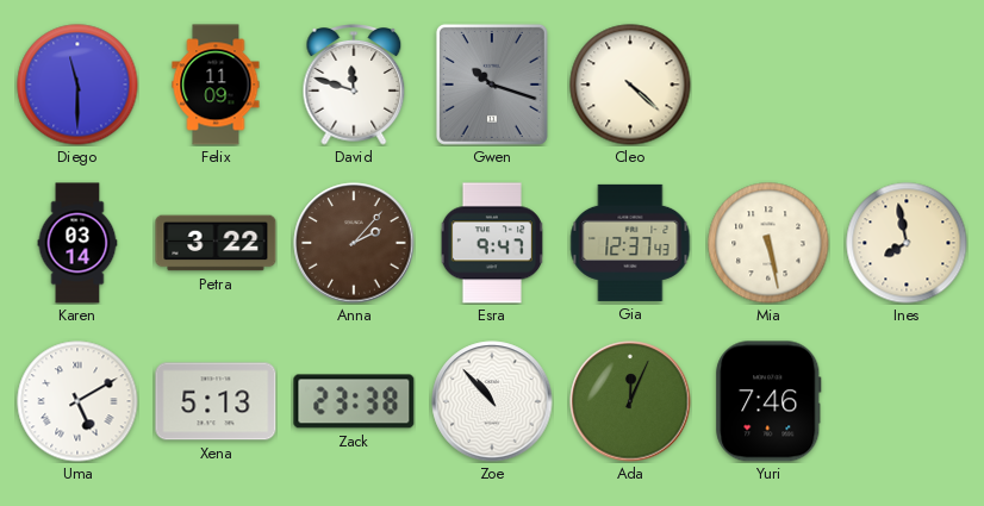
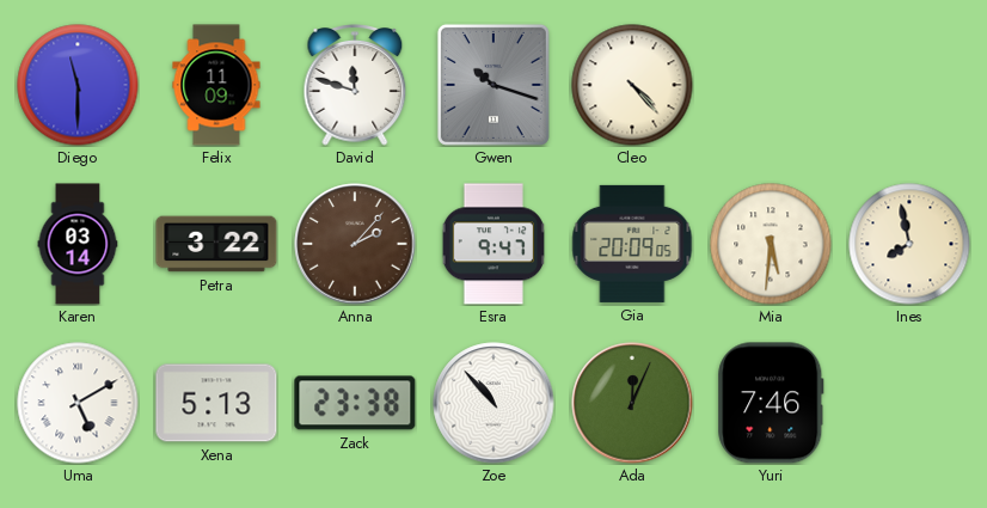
Cleo: 4:22 -> 4:23 (632, 85)
Gia: 12:37 -> 20:09 (632, 244)
Mia: 5:28 -> 5:31 (771, 244)
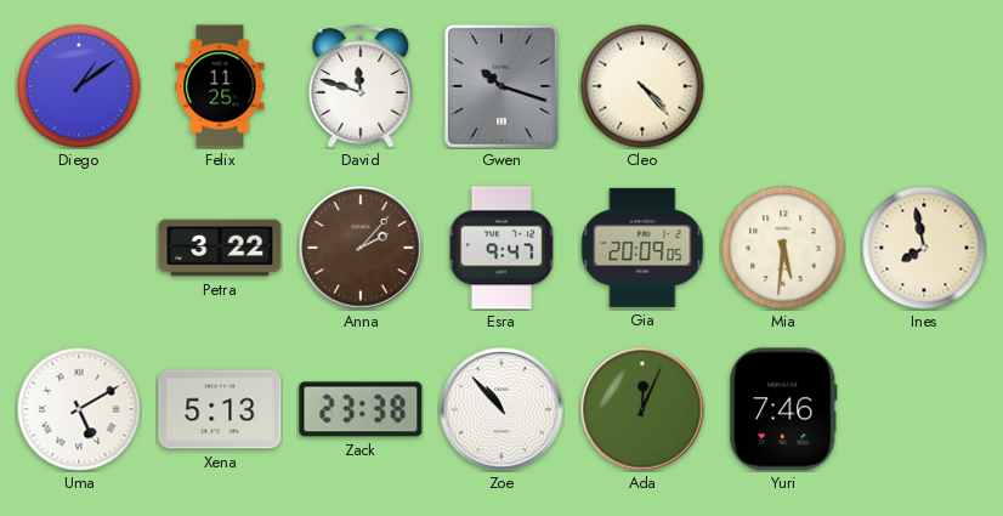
Diego: 11:30 -> 1:09 (79, 86)
Felix: 11:09 -> 11:25 (220, 86)
Karen: 03:14 -> none (78, 244)
